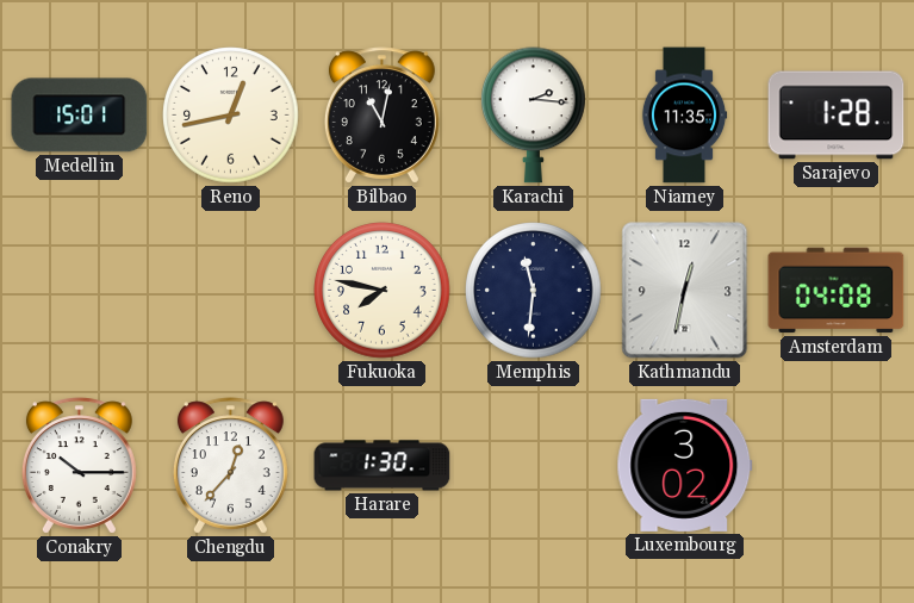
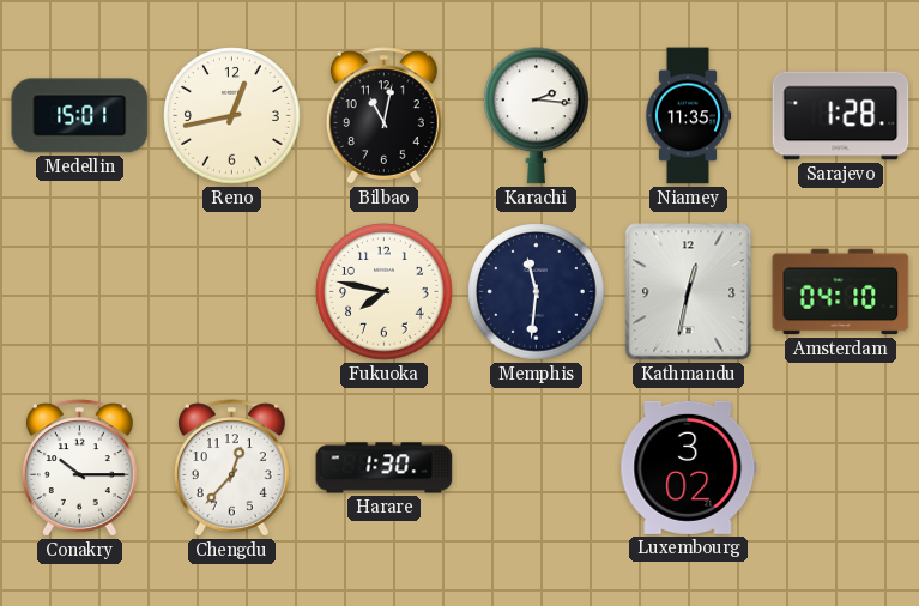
Amsterdam: 04:08 -> 04:10 (841, 292)
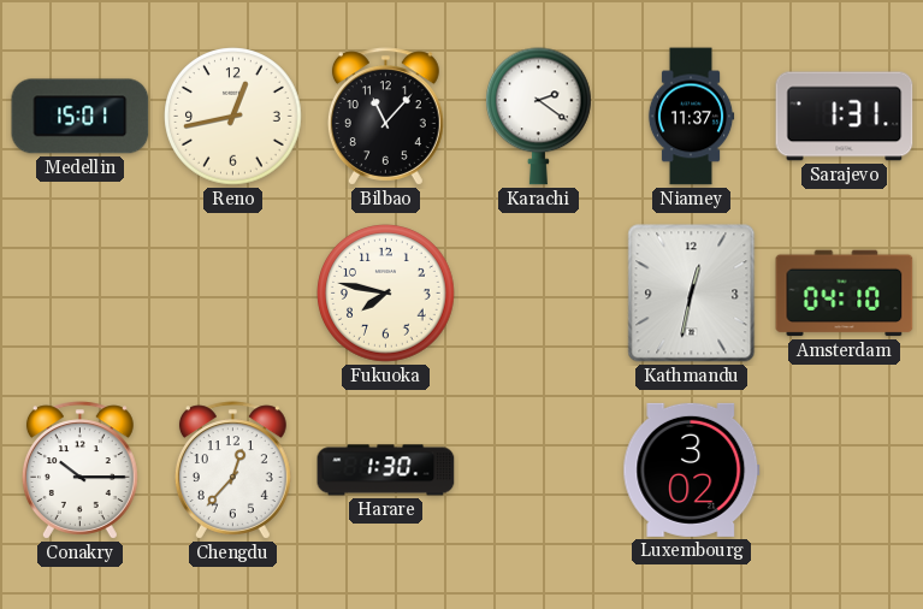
Bilbao: 11:02 -> 11:07 (385, 117)
Karachi: 2:16 -> 2:21 (539, 117)
Niamey: 11:35 -> 11:37 (691, 117)
Sarajevo: 1:28 -> 1:31 (845, 117)
Memphis: 11:31 -> none (537, 292)
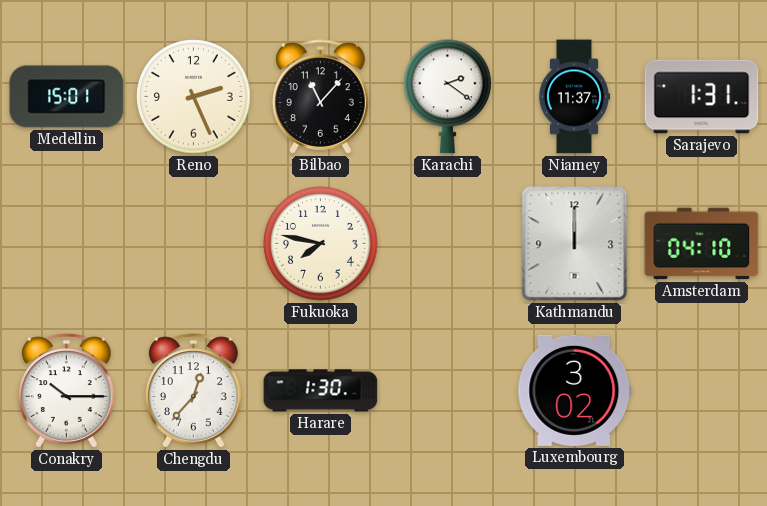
Reno: 12:43 -> 2:26 (194, 97)
Kathmandu: 12:32 -> 12:00 (575, 244)
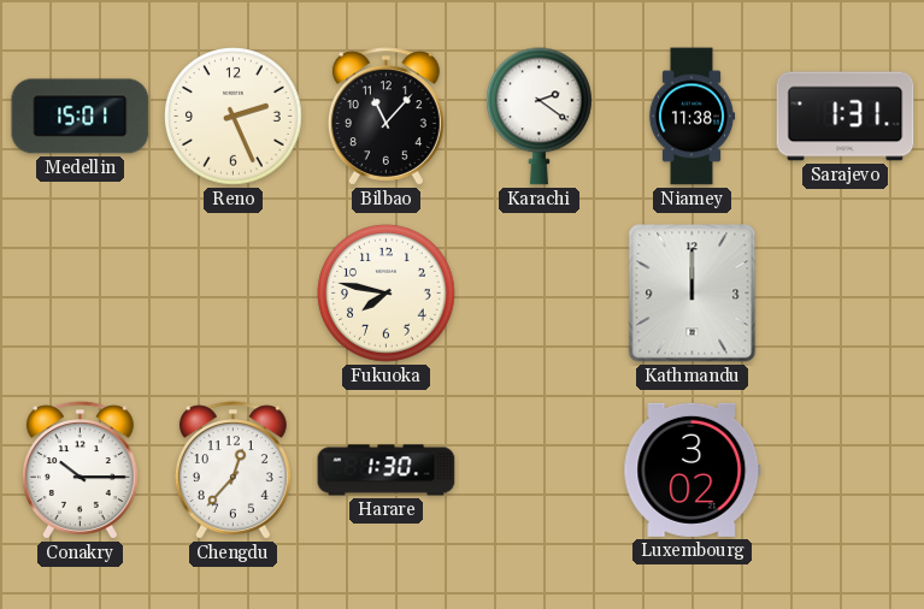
Niamey: 11:37 -> 11:38 (691, 117)
Amsterdam: 04:10 -> none (702, 244)
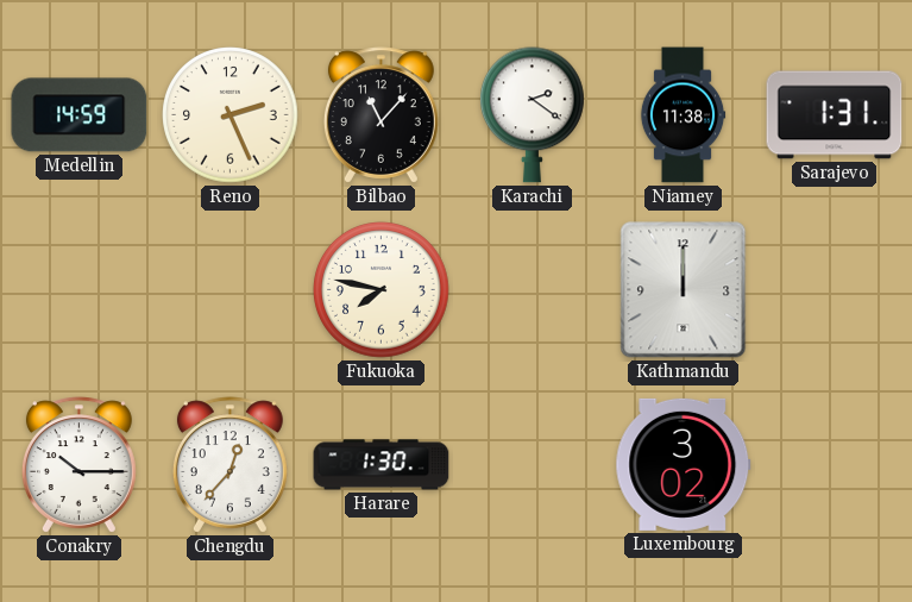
Medellin: 15:01 -> 14:59 (80, 115)
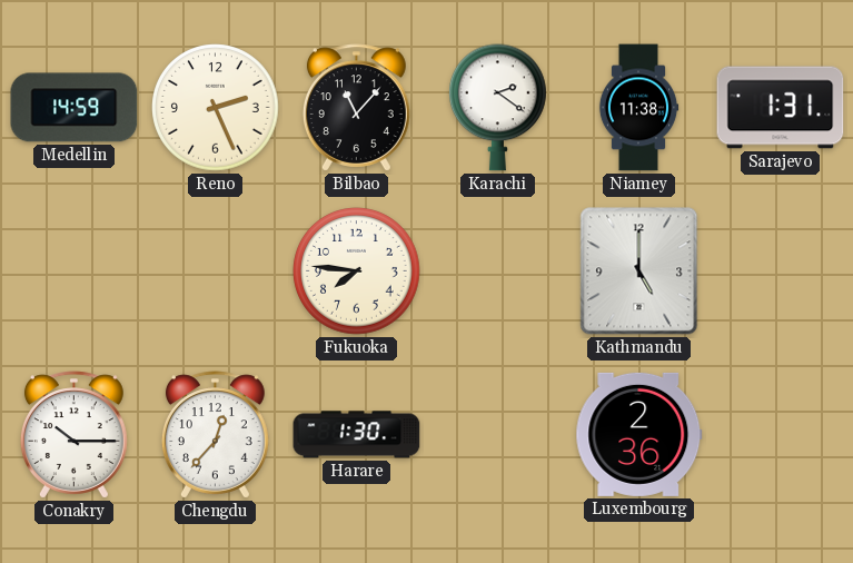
Fukuoka: 7:47 -> 7:46 (357, 271)
Kathmandu: 12:00 -> 5:00 (639, 271)
Luxembourg: 3:02 -> 2:36 (639, 434)
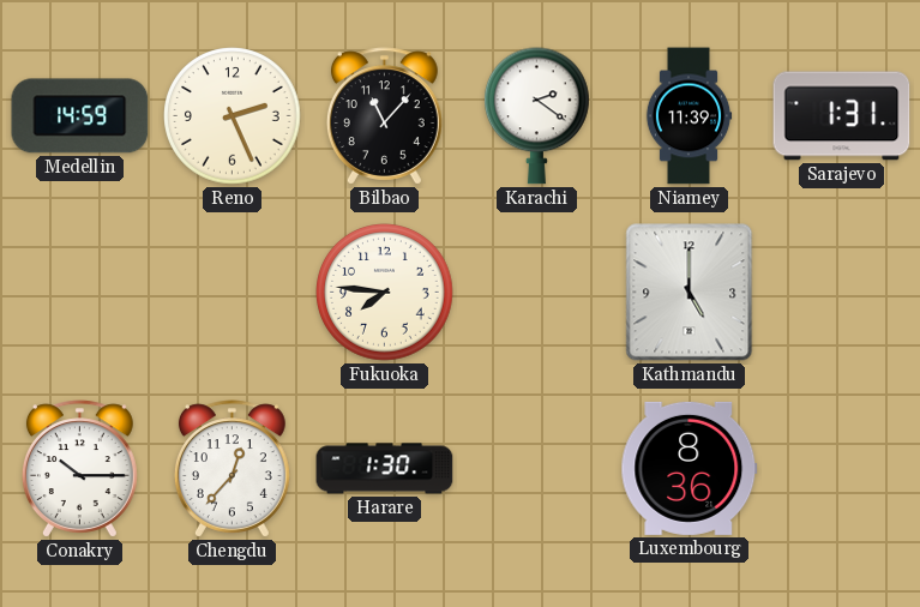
Niamey: 11:38 -> 11:39 (689, 116)
Luxembourg: 2:36 -> 8:36 (690, 468)
